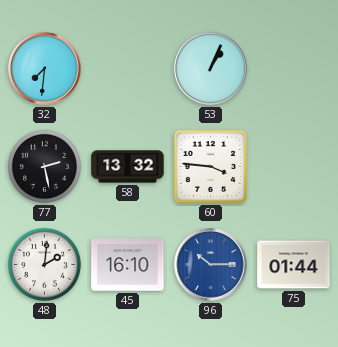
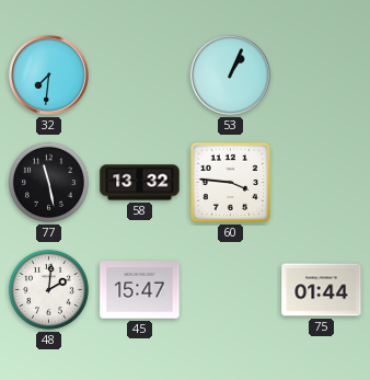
77: 2:28 -> 11:28 (48, 182)
45: 16:10 -> 15:47 (140, 290)
96: 10:15 -> none (211, 265)
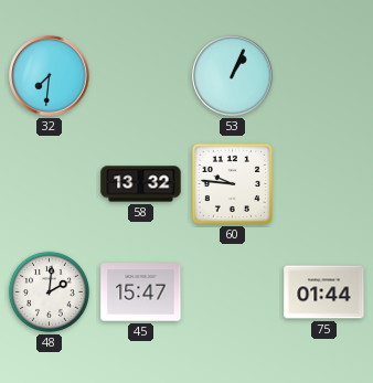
77: 11:28 -> none (48, 182)
60: 3:46 -> 9:46 (232, 183)
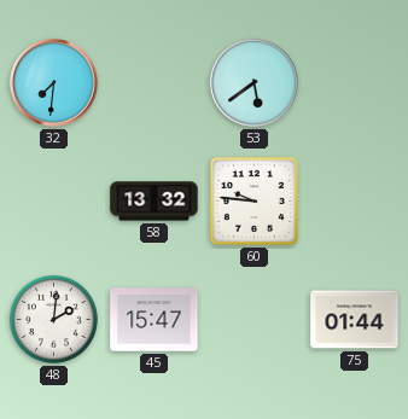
53: 1:04 -> 5:39 (255, 83)
